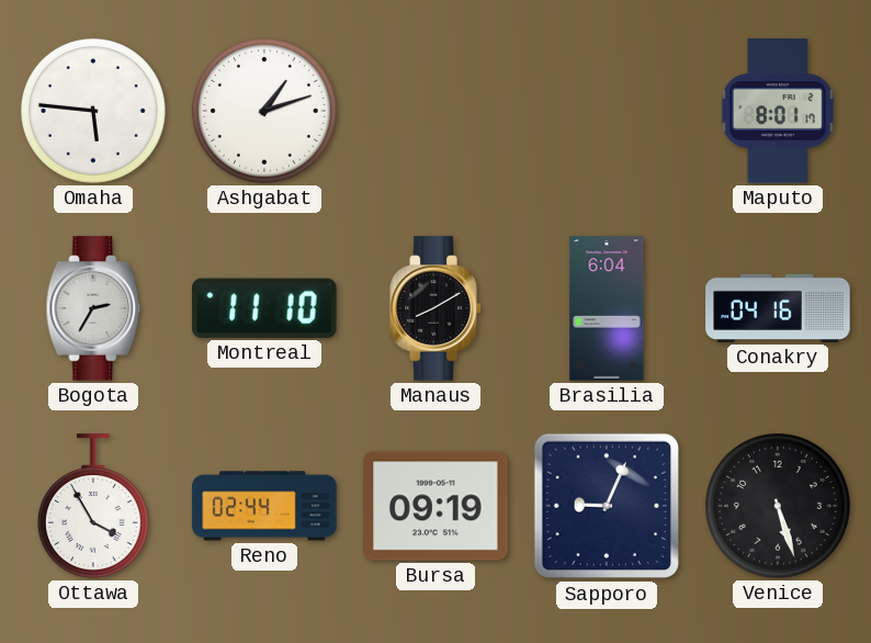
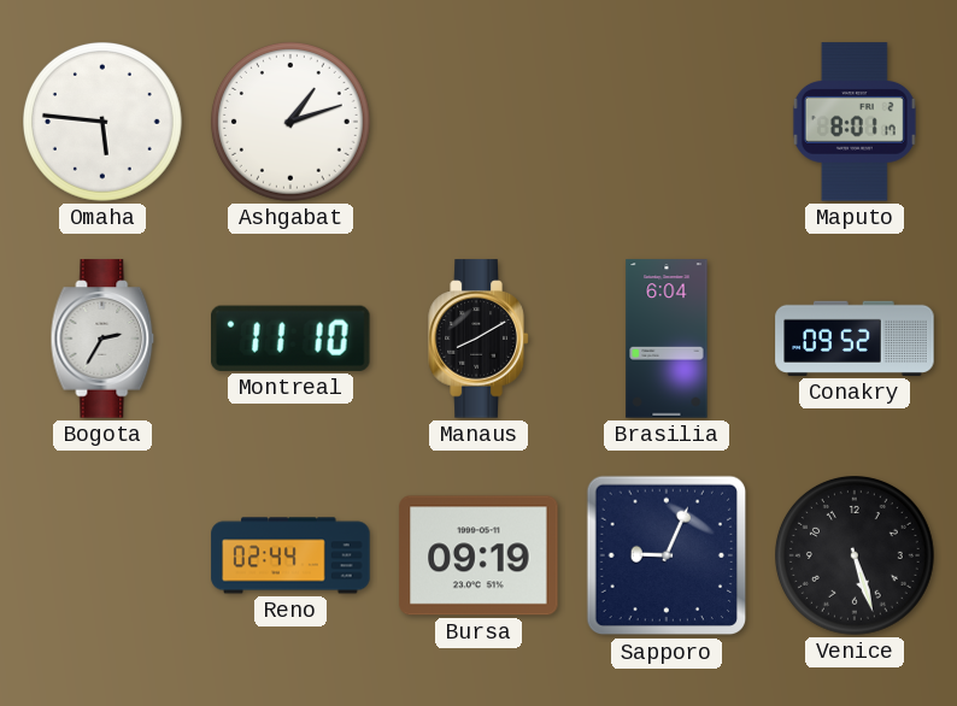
Conakry: 04:16 -> 09:52 (855, 339)
Ottawa: 3:55 -> none (93, 506)
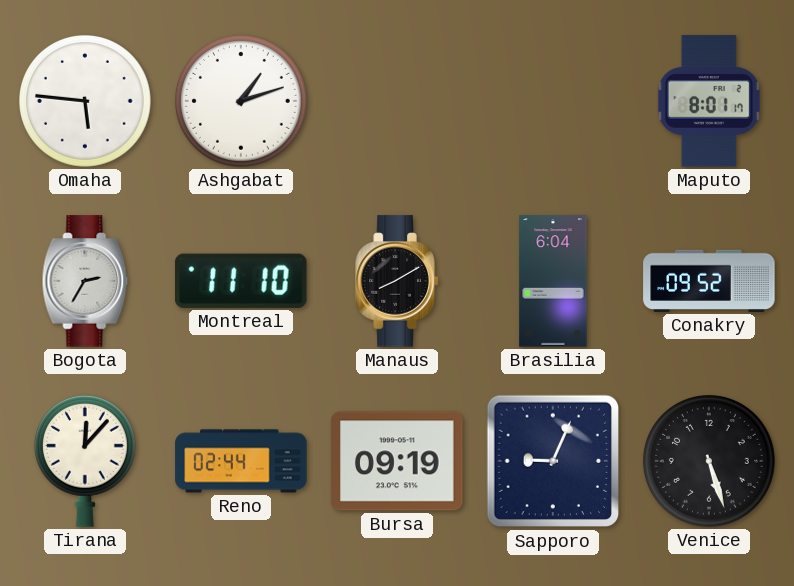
Tirana: none -> 12:07 (85, 461)
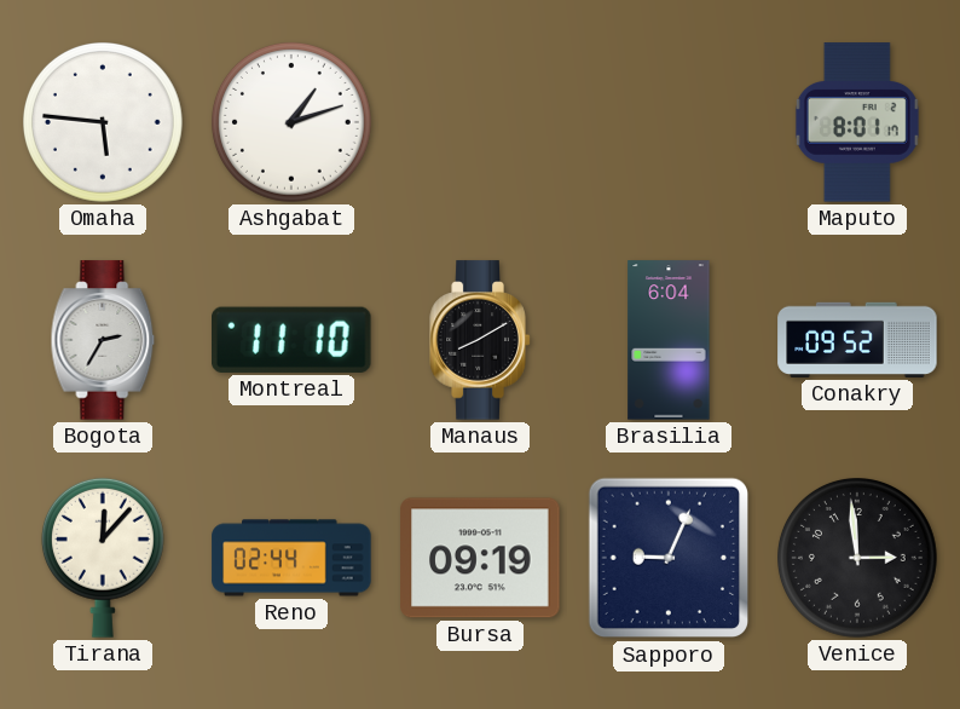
Venice: 5:27 -> 2:59 (858, 559)
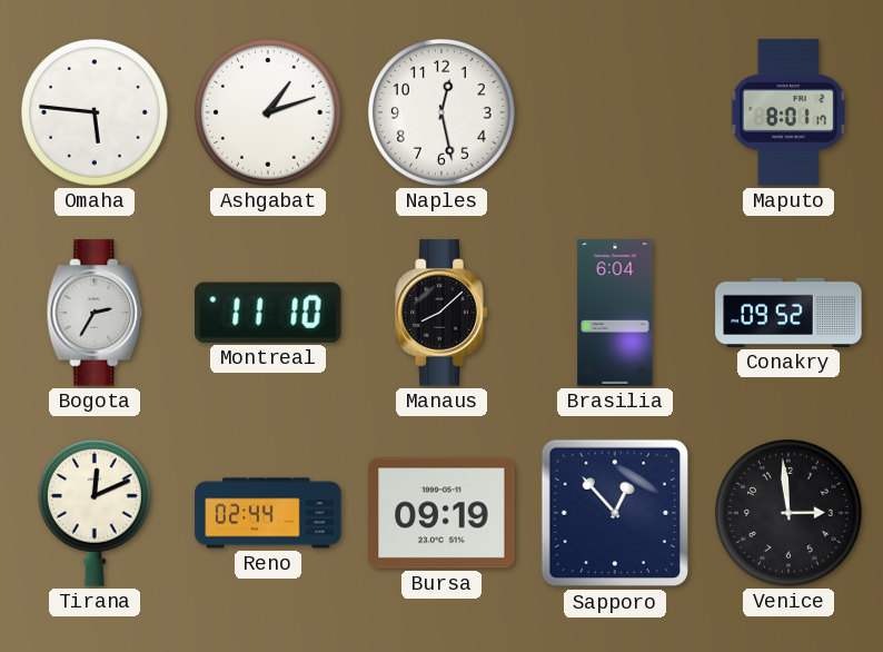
Naples: none -> 12:28 (443, 113)
Manaus: 8:10 -> 8:08 (441, 313)
Tirana: 12:07 -> 12:11 (95, 513)
Sapporo: 9:04 -> 12:53 (615, 513)
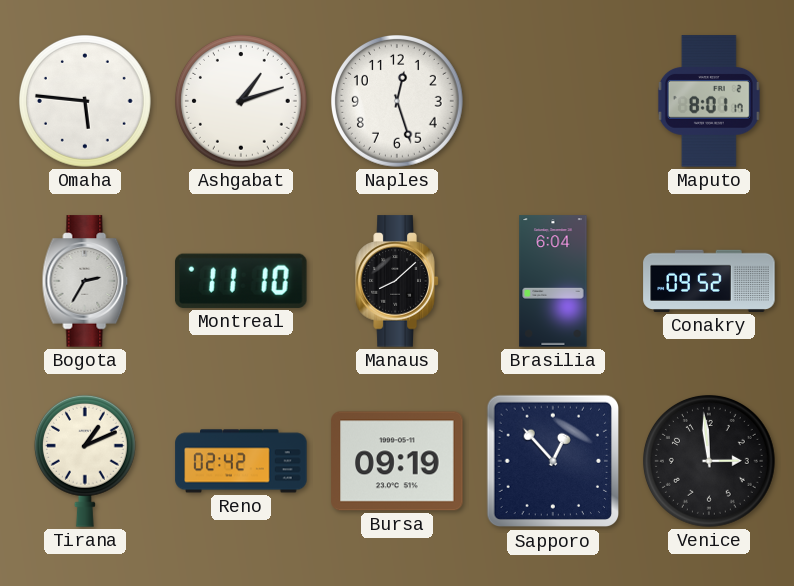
Naples: 12:28 -> 12:27 (398, 102)
Tirana: 12:11 -> 1:11 (85, 461)
Reno: 02:44 -> 02:42 (241, 461)
